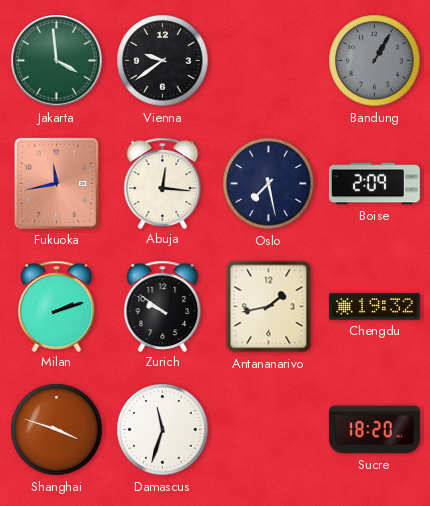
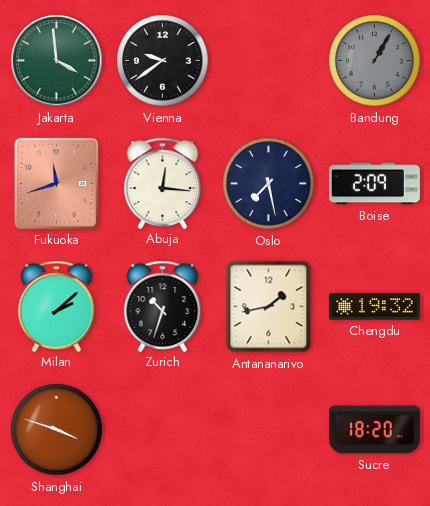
Fukuoka: 11:43 -> 11:42 (56, 183)
Milan: 2:12 -> 2:08 (57, 306)
Zurich: 9:51 -> 10:33 (163, 306)
Damascus: 11:33 -> none (163, 430)
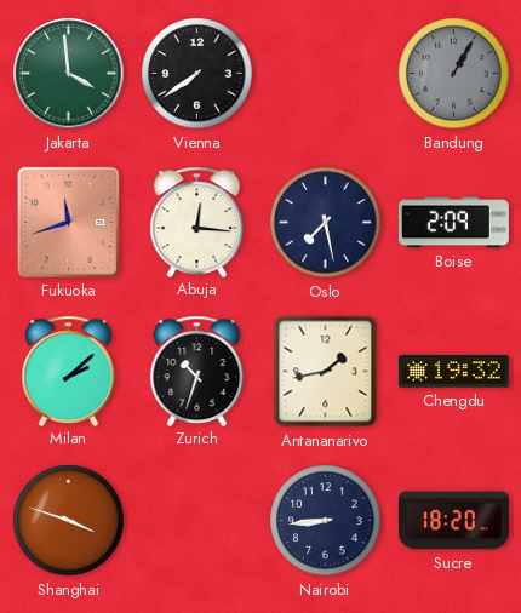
Vienna: 9:39 -> 7:39 (197, 74)
Nairobi: none -> 8:44 (326, 521)
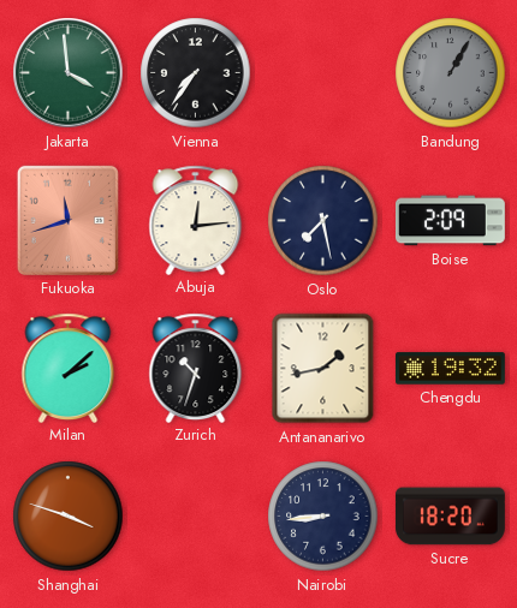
Vienna: 7:39 -> 7:36 (196, 73)
Abuja: 12:16 -> 12:14 (196, 220)
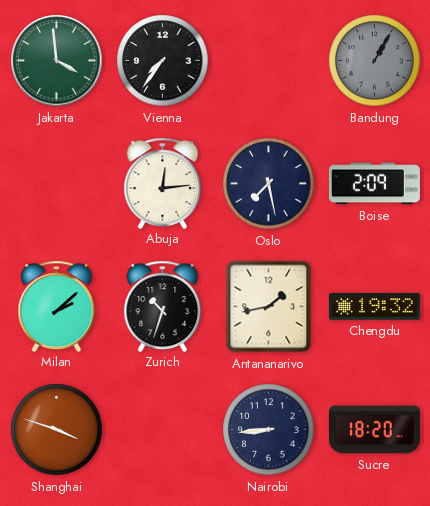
Fukuoka: 11:42 -> none (67, 220)
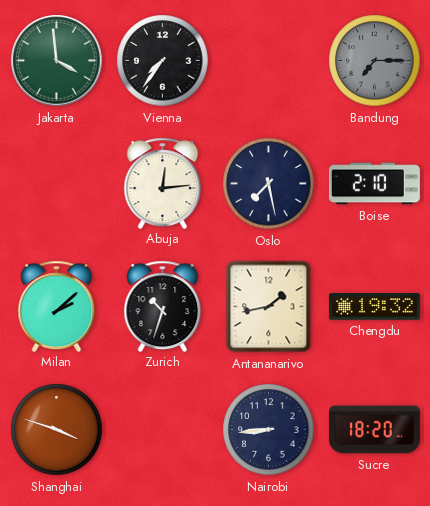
Bandung: 1:05 -> 7:15 (375, 61)
Boise: 2:09 -> 2:10 (374, 184)
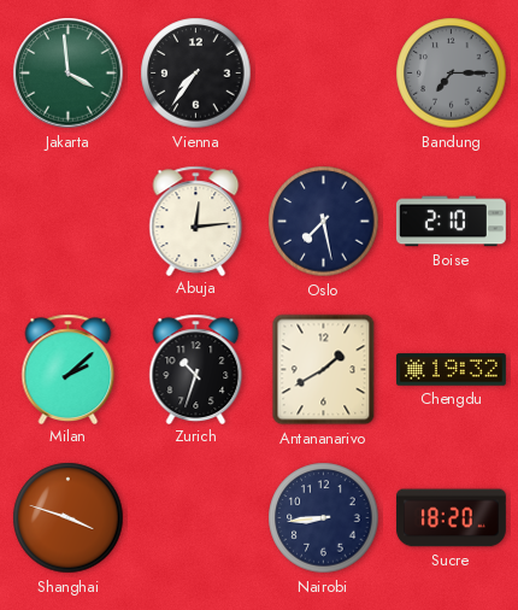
Antananarivo: 1:43 -> 1:40 (324, 370)
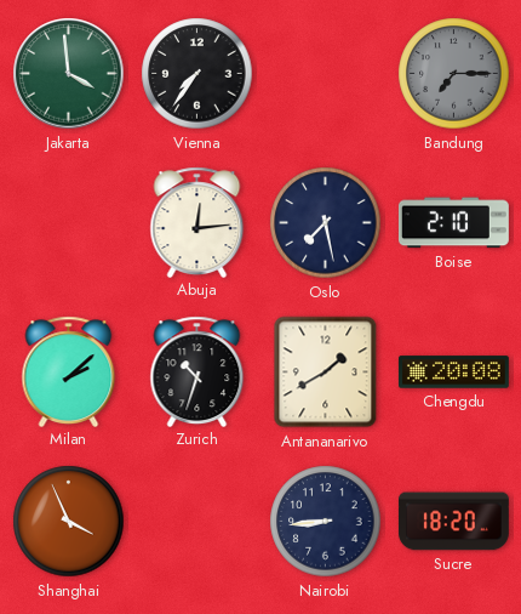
Chengdu: 19:32 -> 20:08 (453, 373)
Shanghai: 3:48 -> 3:56 (69, 522)
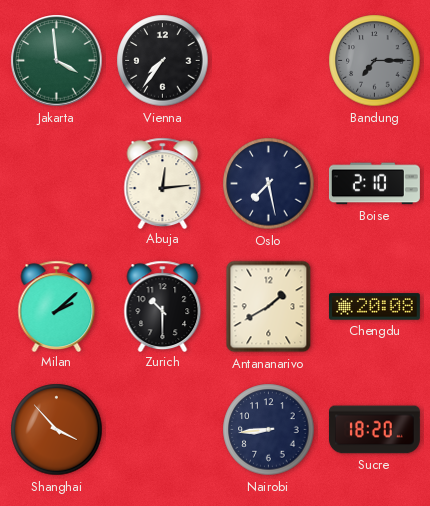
Zurich: 10:33 -> 10:30 (163, 306)
Shanghai: 3:56 -> 3:53 (57, 430)
